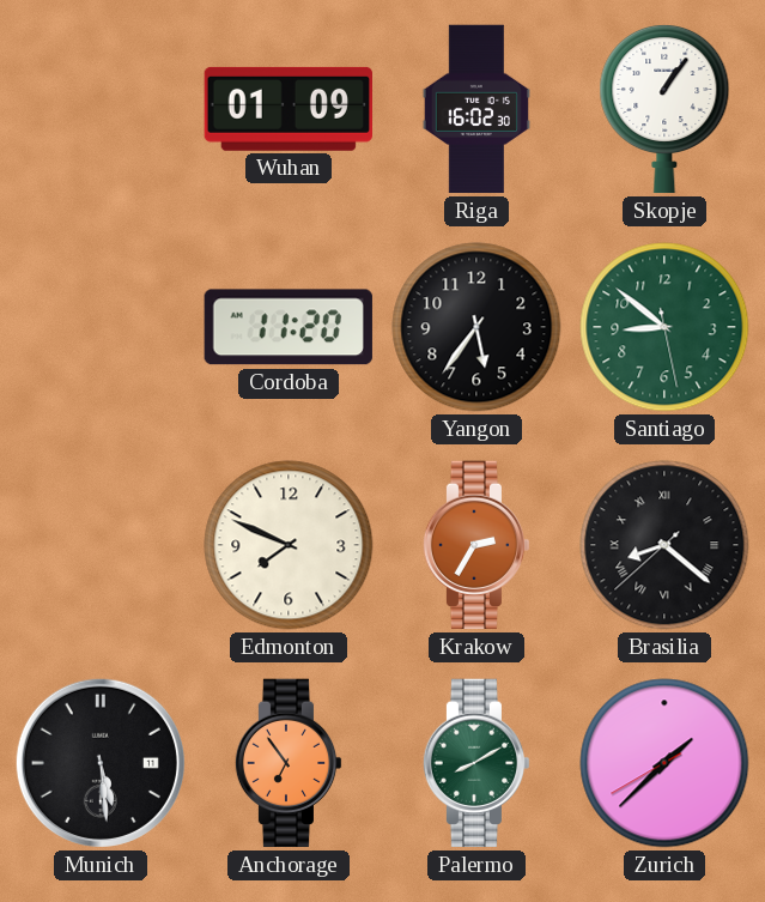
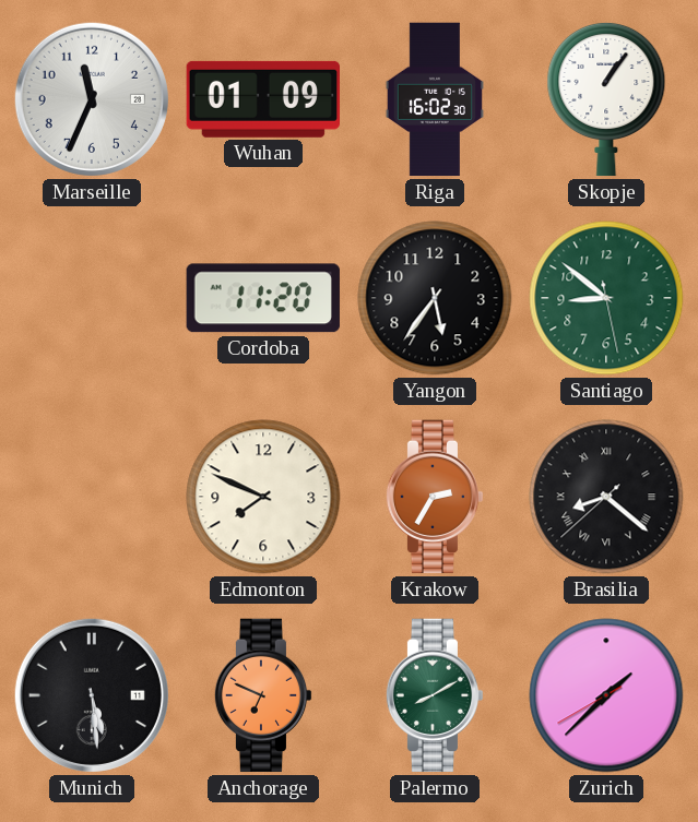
Marseille: none -> 11:34 (92, 99)
Anchorage: 6:54 -> 6:49 (263, 695)
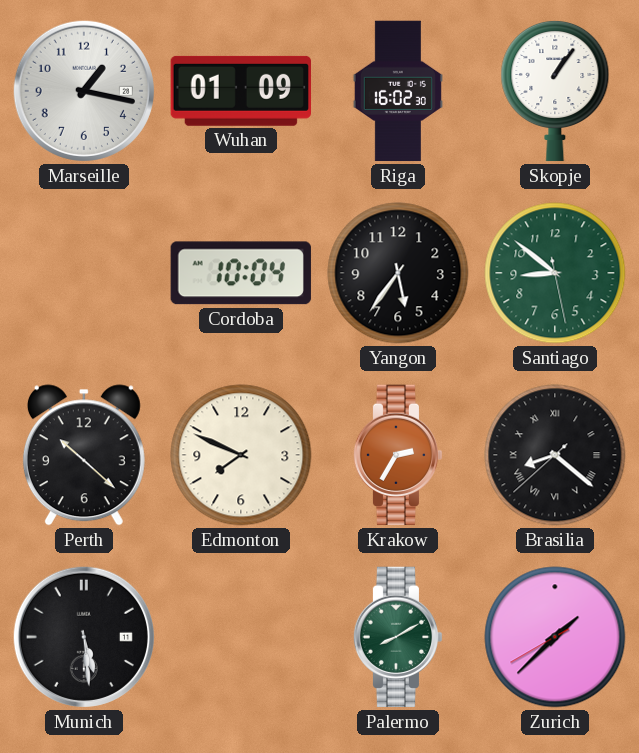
Marseille: 11:34 -> 1:17 (84, 91)
Cordoba: 11:20 -> 10:04 (241, 273)
Perth: none -> 10:22 (84, 455)
Anchorage: 6:49 -> none (263, 695)
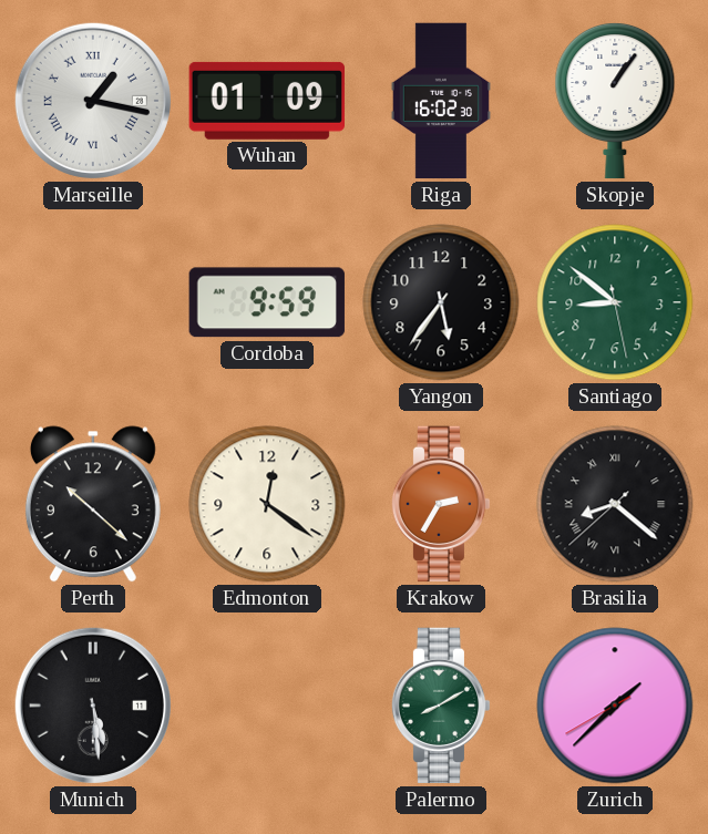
Marseille numerals: Arabic -> Roman (93, 101)
Cordoba: 10:04 -> 9:59 (267, 302)
Edmonton: 7:49 -> 12:21 (267, 504)
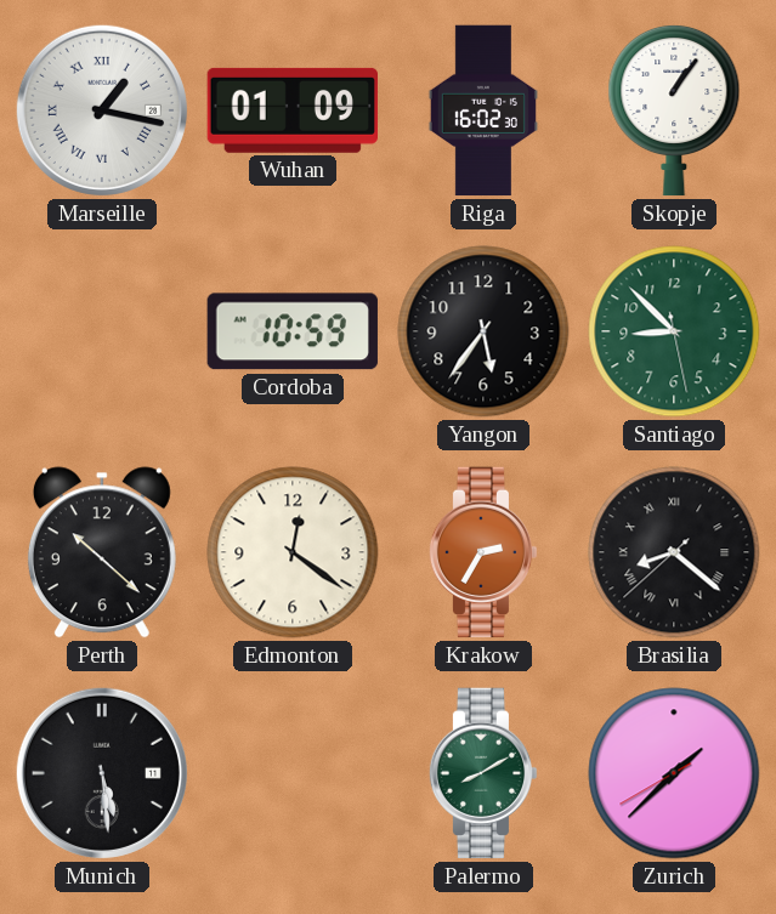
Cordoba: 9:59 -> 10:59 (293, 331)
Santiago: 8:51 -> 8:52 (674, 331)
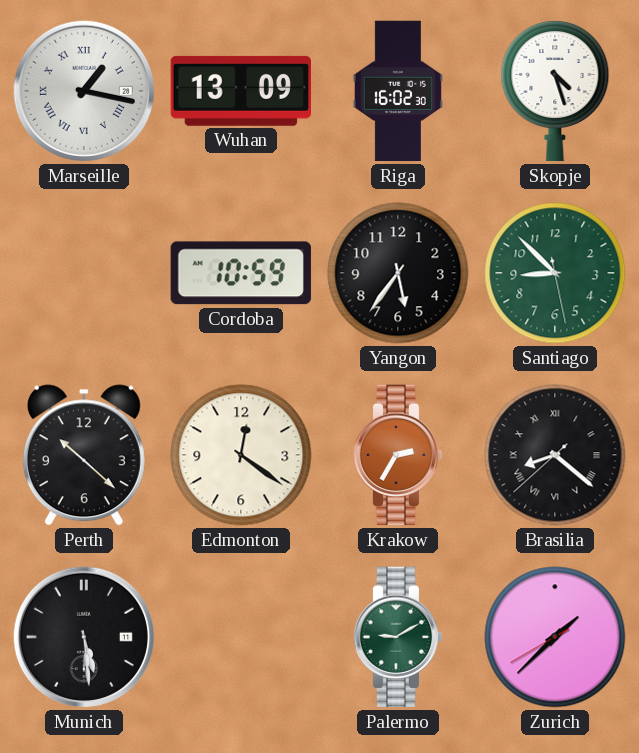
Wuhan: 01:09 -> 13:09 (240, 91)
Skopje: 1:06 -> 4:27 (555, 91)
Palermo: 8:10 -> 9:10 (398, 637)
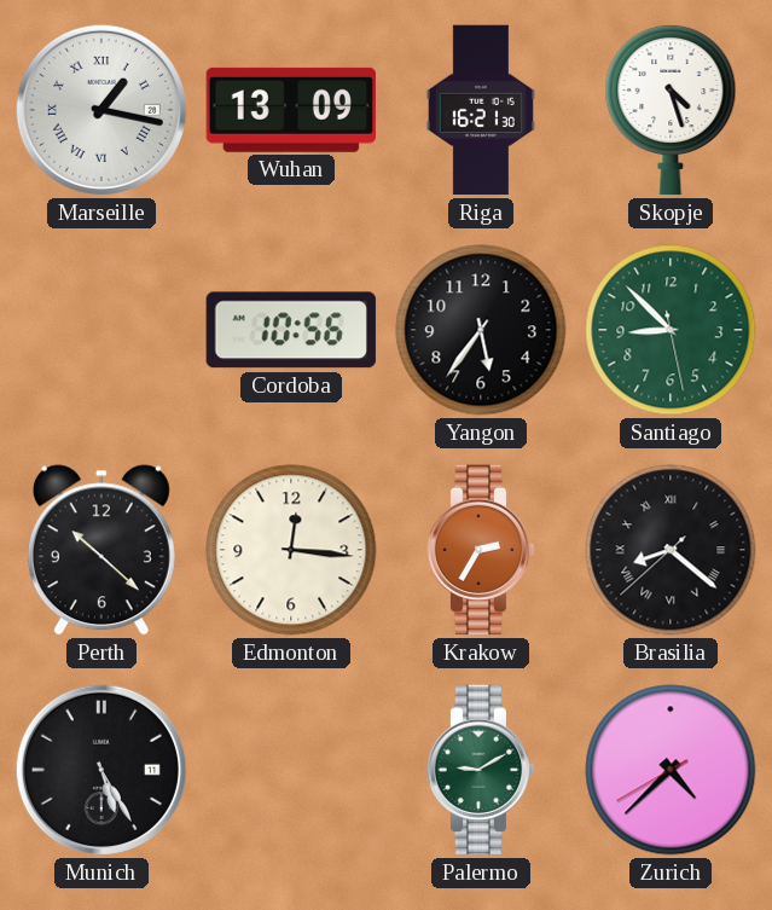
Riga: 16:02 -> 16:21 (481, 110)
Cordoba: 10:59 -> 10:56 (291, 330)
Edmonton: 12:21 -> 12:16 (291, 550)
Munich: 5:29 -> 5:25 (101, 770)
Zurich: 1:37 -> 4:37 (671, 770)
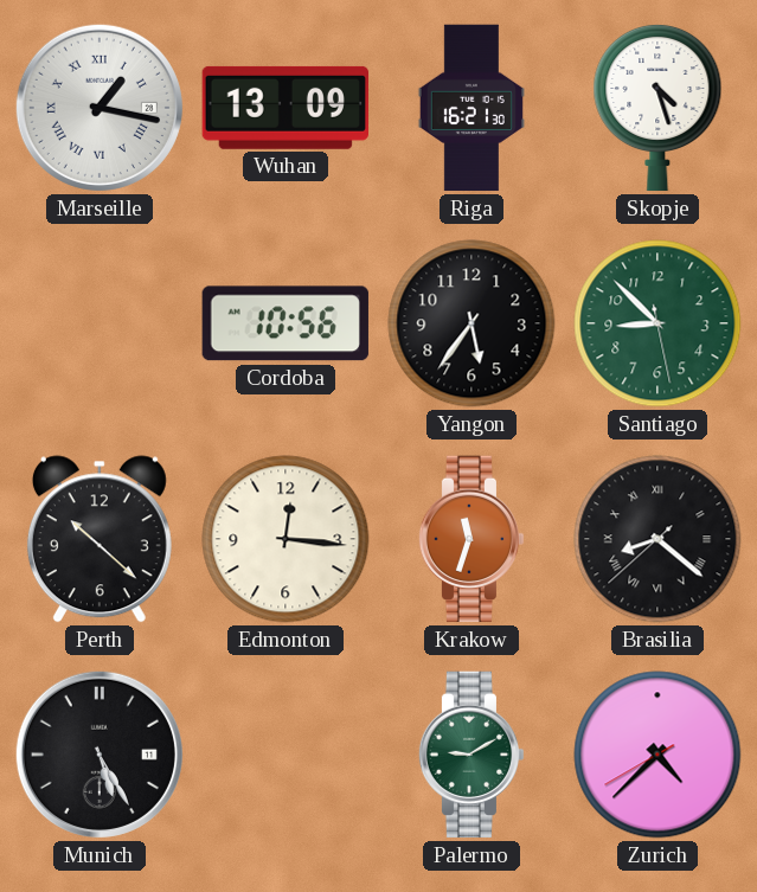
Krakow: 2:35 -> 11:33 (471, 539)
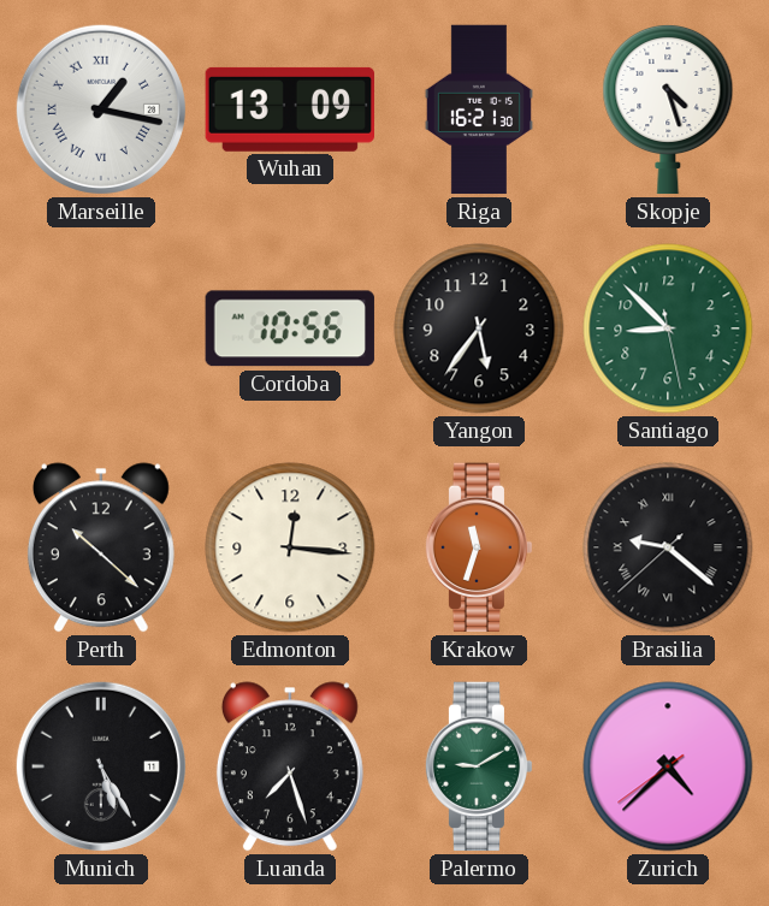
Brasilia: 8:21 -> 9:21 (668, 547)
Luanda: none -> 7:27 (290, 766)
Zurich: 4:37:40 -> 4:37:39 (668, 766)
